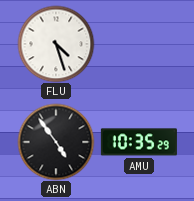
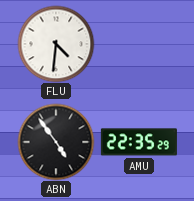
FLU: 4:27 -> 4:31 (56, 44)
AMU: 10:35 -> 22:35 (139, 142)
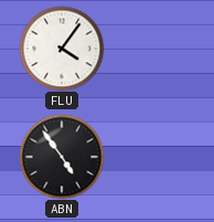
FLU: 4:31 -> 4:06 (62, 49)
AMU: 22:35 -> none (139, 142)
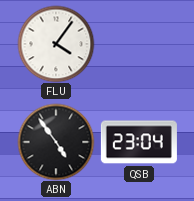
QSB: none -> 23:04 (139, 142)
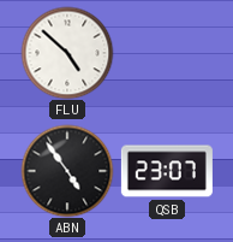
FLU: 4:06 -> 4:52 (67, 53)
QSB: 23:04 -> 23:07 (167, 171)
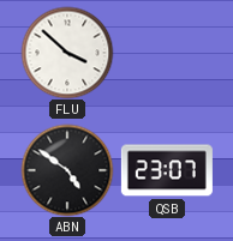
FLU: 4:52 -> 3:52 (67, 53)
ABN: 4:54 -> 4:51 (67, 170)
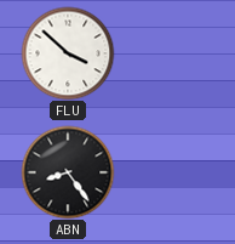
ABN: 4:51 -> 8:24 (68, 172)
QSB: 23:07 -> none (167, 170)
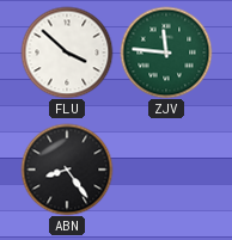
ZJV: none -> 11:46 (166, 53)
